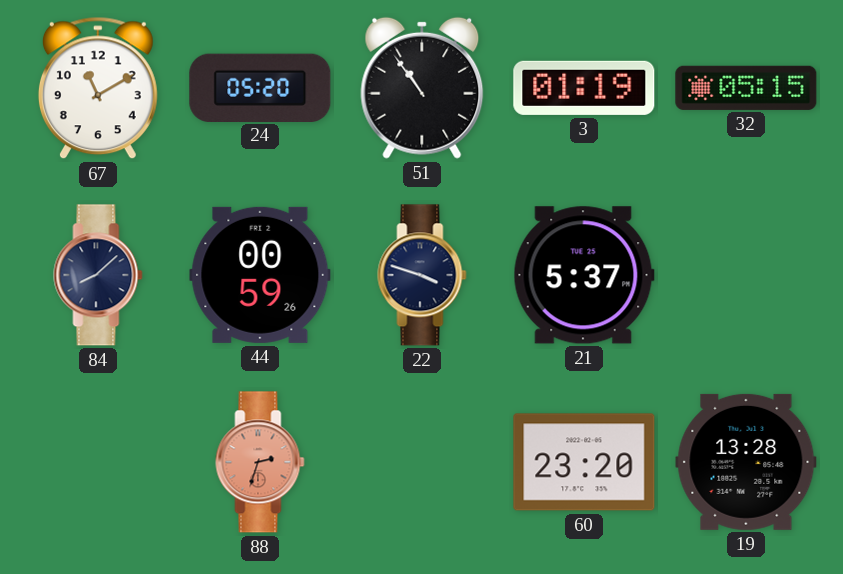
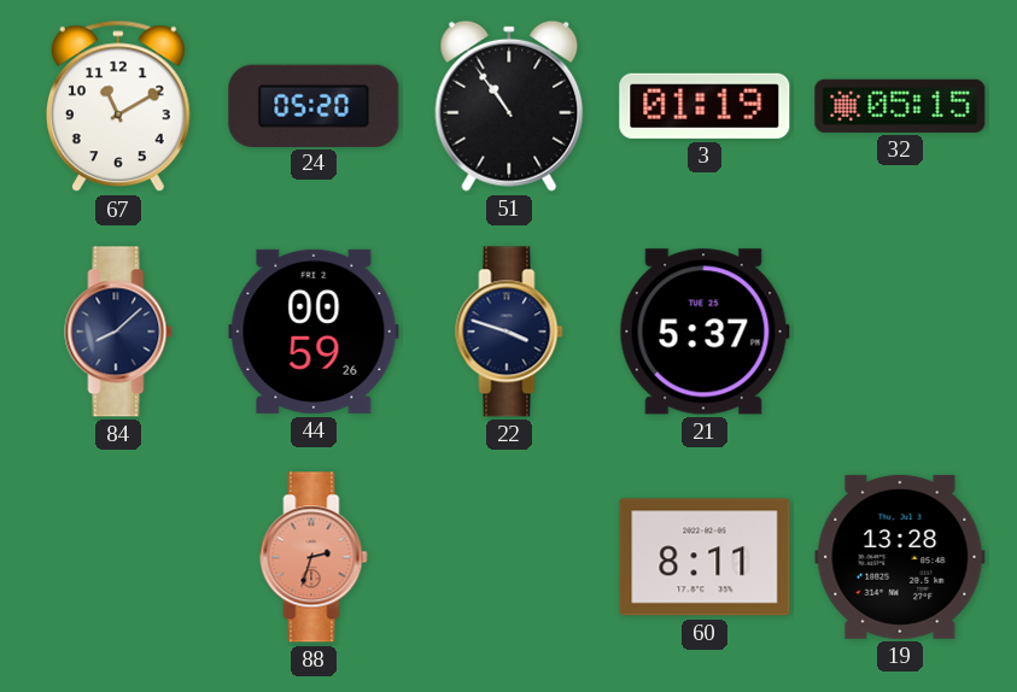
60: 23:20 -> 8:11 (705, 557)
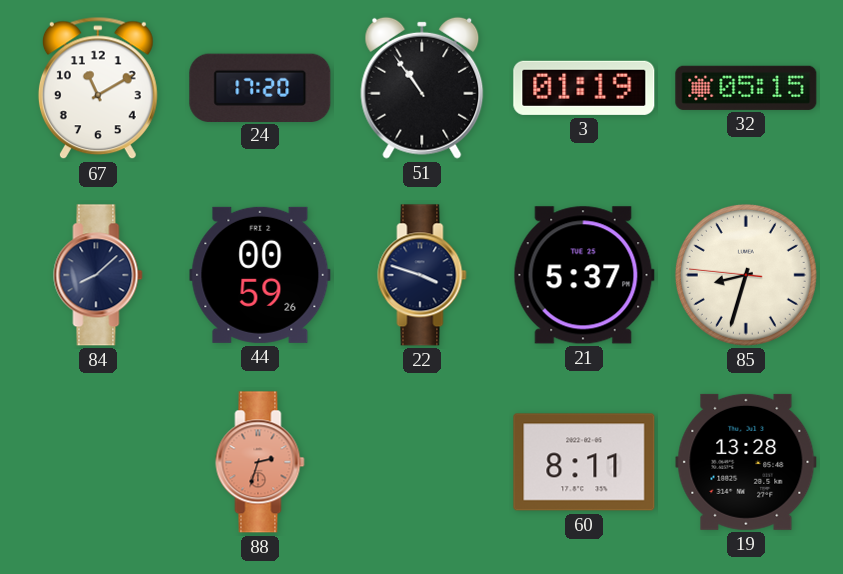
24: 05:20 -> 17:20 (260, 87)
85: none -> 8:32 (746, 275)
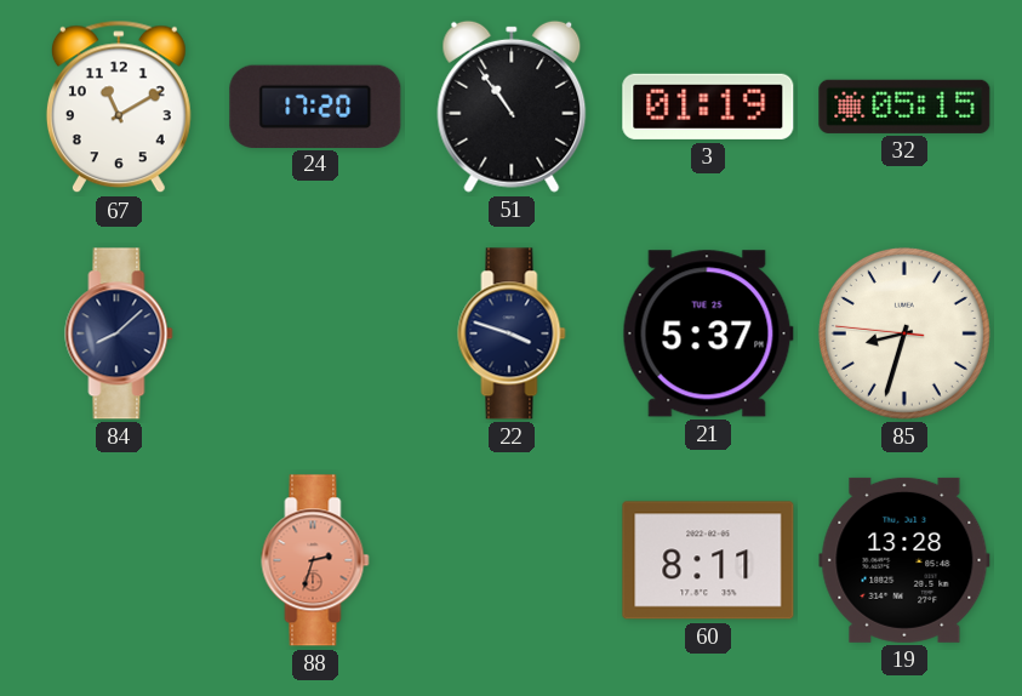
44: 00:59 -> none (260, 275)
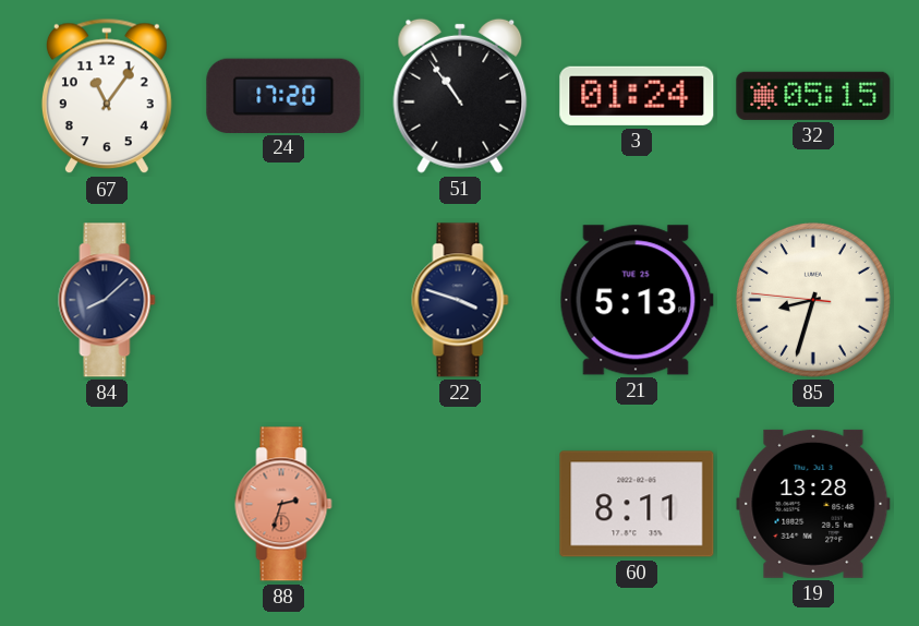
67: 11:10 -> 11:06 (107, 96)
3: 01:19 -> 01:24 (637, 96)
21: 5:37 -> 5:13 (637, 300)
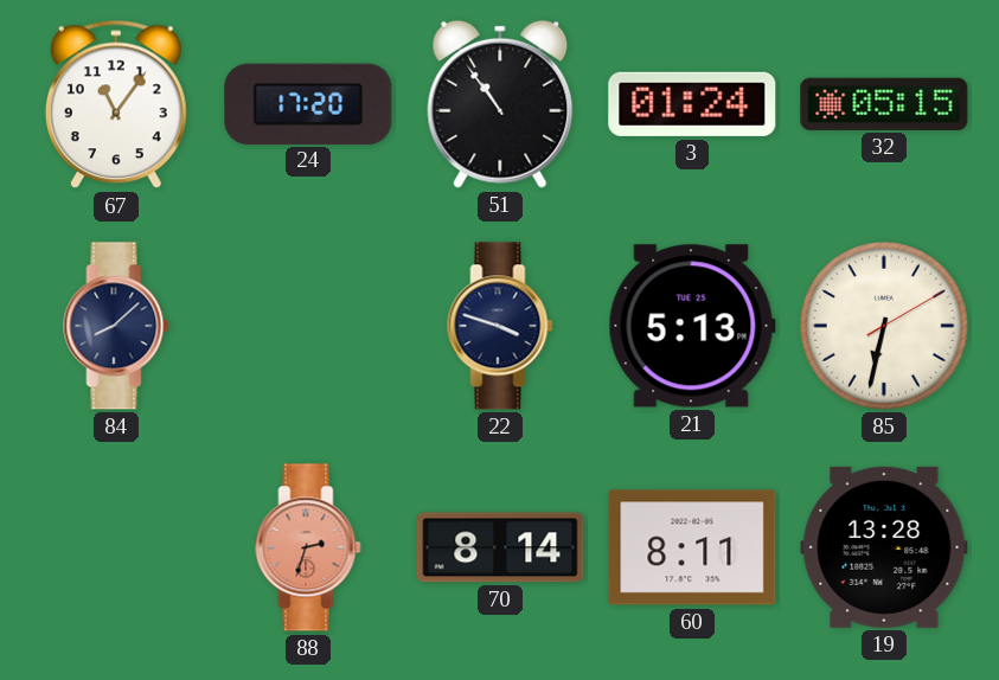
85: 8:32 -> 6:32 (884, 326)
70: none -> 8:14 (500, 547)
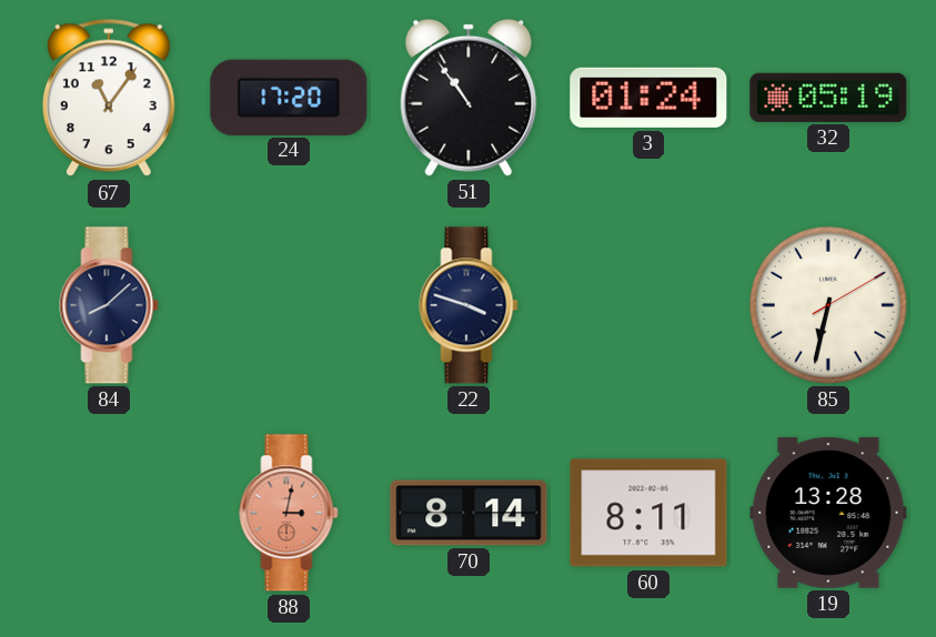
32: 05:15 -> 05:19 (828, 98)
21: 5:13 -> none (692, 326)
88: 2:33 -> 3:02 (289, 513)
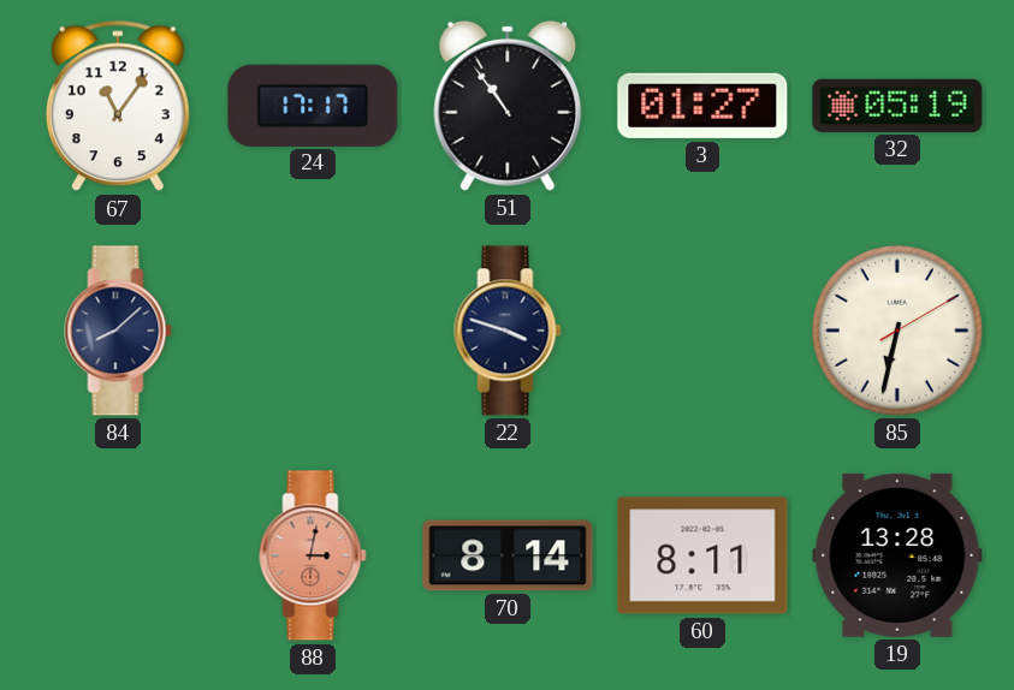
24: 17:20 -> 17:17 (313, 105)
3: 01:24 -> 01:27 (702, 106)
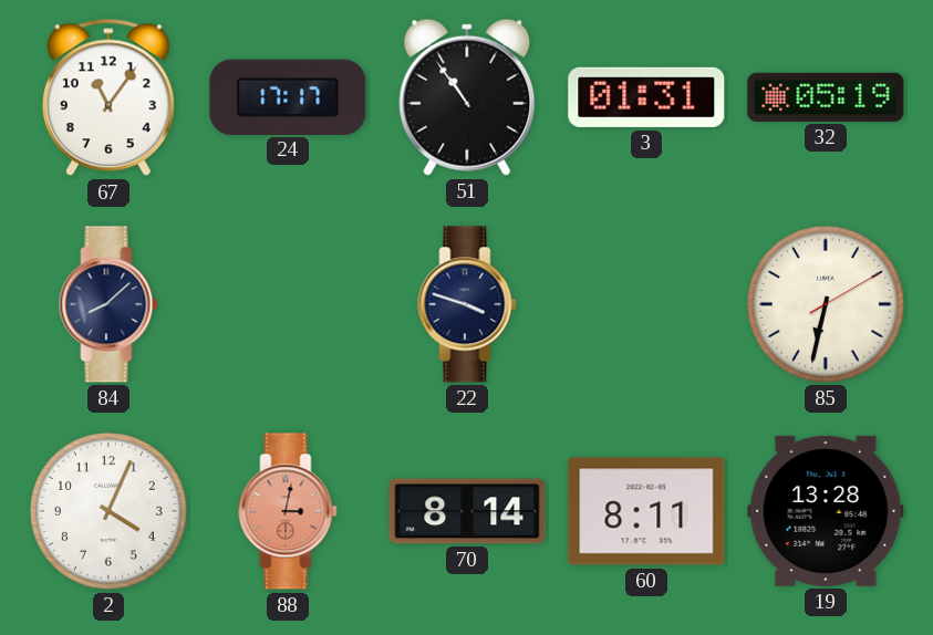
3: 01:27 -> 01:31 (646, 97)
2: none -> 4:04 (108, 511)
